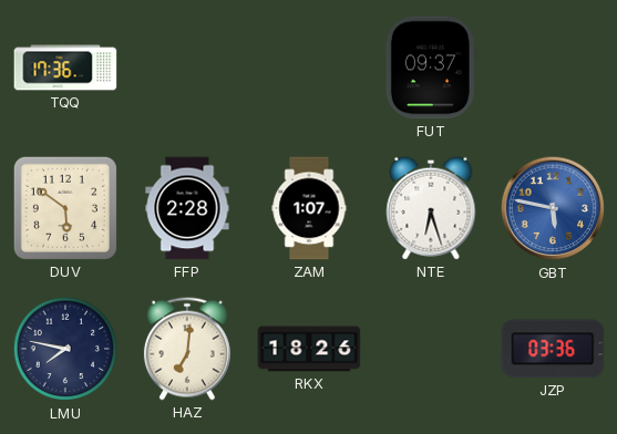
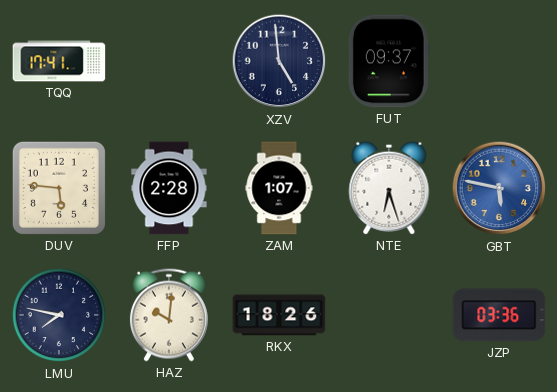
TQQ: 17:36 -> 17:41 (59, 61)
XZV: none -> 4:59 (279, 61)
DUV: 5:51 -> 5:46 (59, 188)
HAZ: 7:01 -> 10:01 (169, 315)
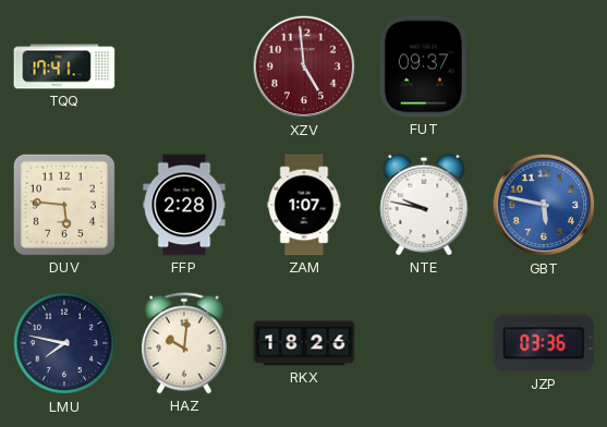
XZV dial: navy -> burgundy (304, 66)
NTE: 6:27 -> 9:47 (424, 205)
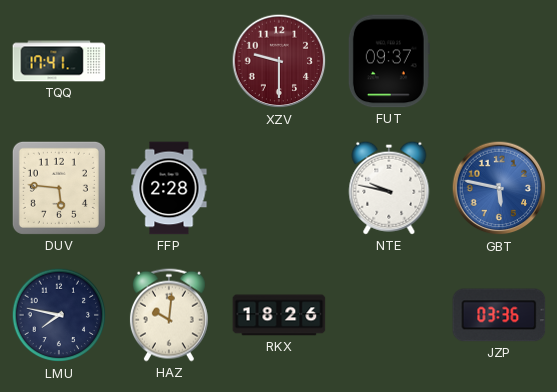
XZV: 4:59 -> 9:30 (279, 61)
ZAM: 1:07 -> none (304, 205)
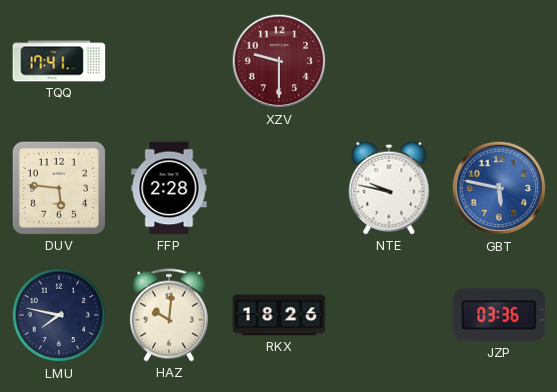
FUT: 09:37 -> none (389, 61)
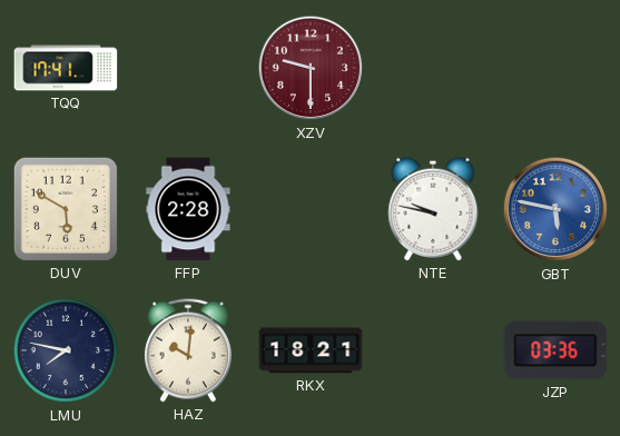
DUV: 5:46 -> 5:50 (66, 209)
RKX: 18:26 -> 18:21 (311, 350)
